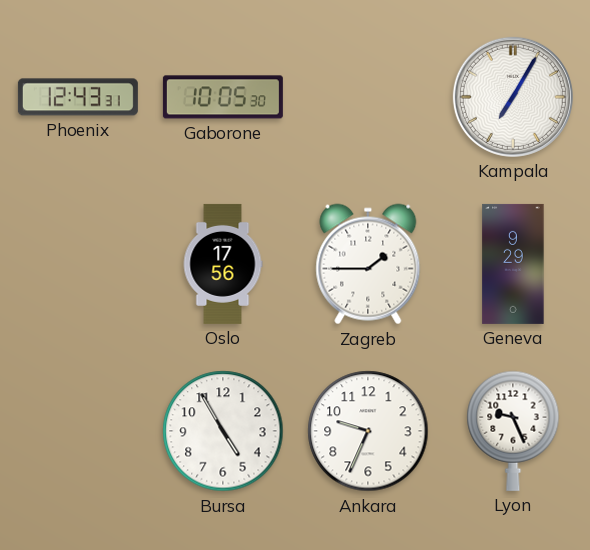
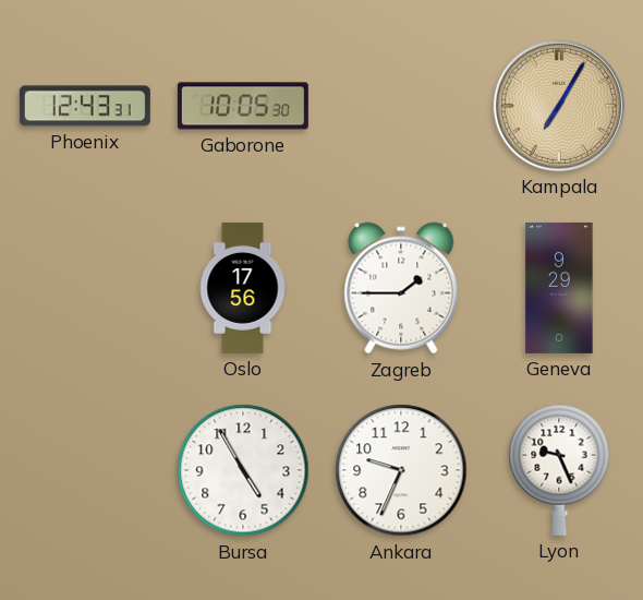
Kampala dial: white -> champagne (559, 106)
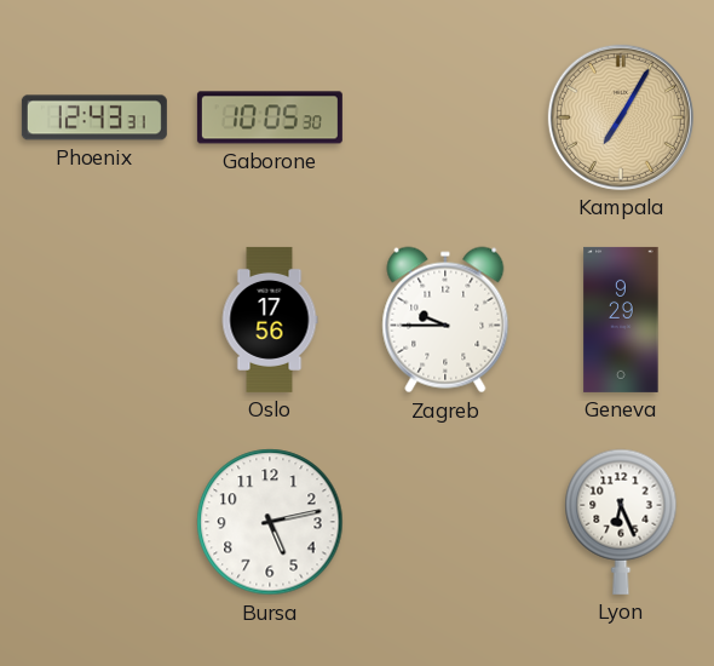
Zagreb: 1:45 -> 9:45 (445, 320)
Bursa: 4:55 -> 5:13 (270, 522)
Ankara: 9:34 -> none (401, 470)
Lyon: 9:26 -> 6:26 (621, 522)
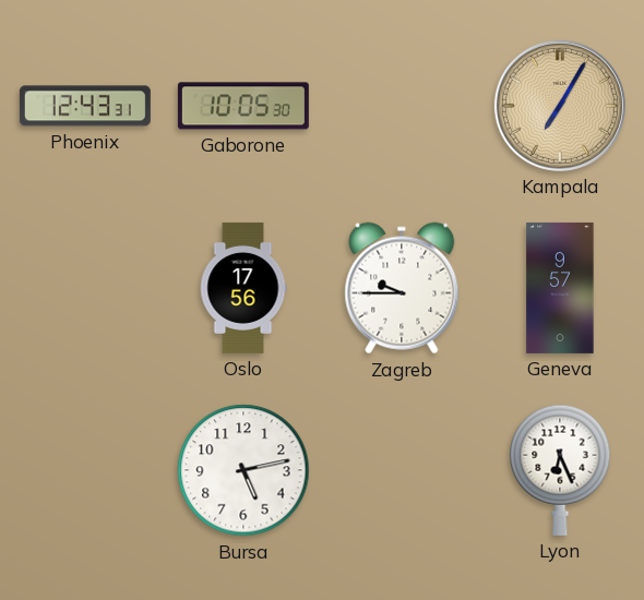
Geneva: 9:29 -> 9:57 (560, 288)
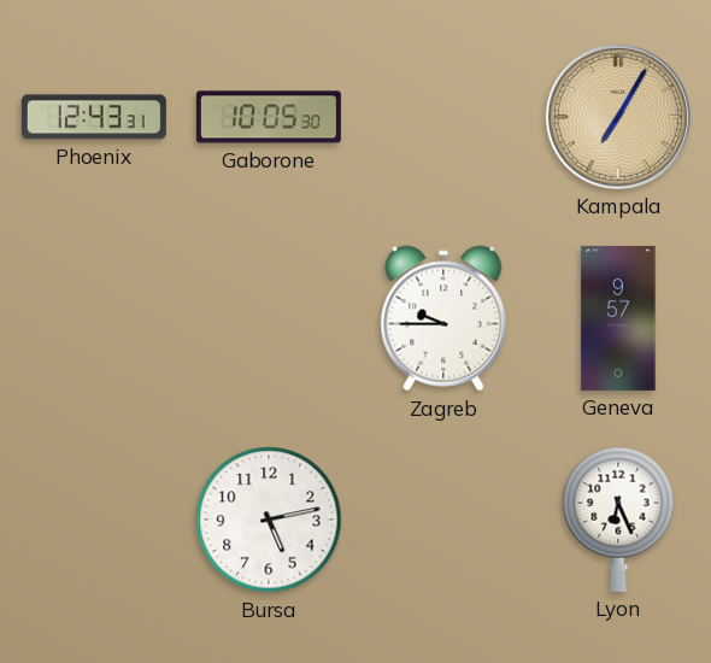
Oslo: 17:56 -> none (243, 288)
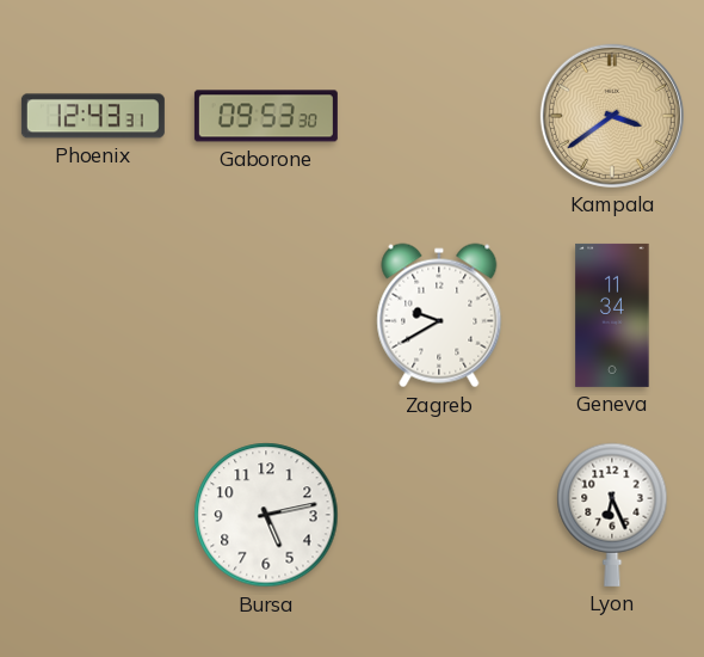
Gaborone: 10:05 -> 09:53 (266, 116)
Kampala: 7:05 -> 3:39 (612, 116)
Zagreb: 9:45 -> 9:40 (439, 315)
Geneva: 9:57 -> 11:34 (612, 315)
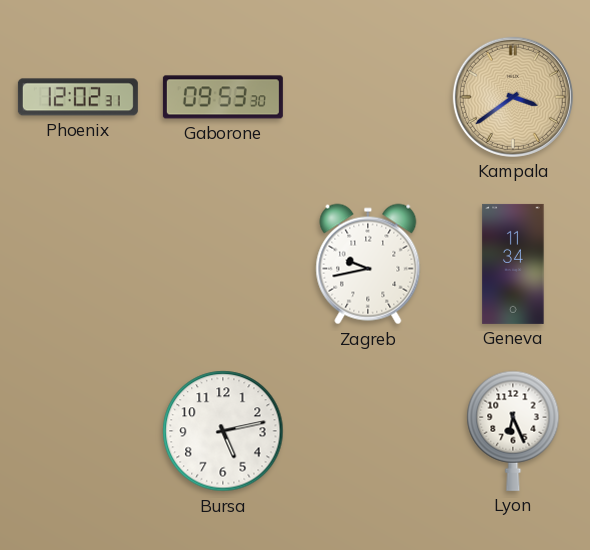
Phoenix: 12:43 -> 12:02 (78, 97)
Zagreb: 9:40 -> 9:43 (368, 264)
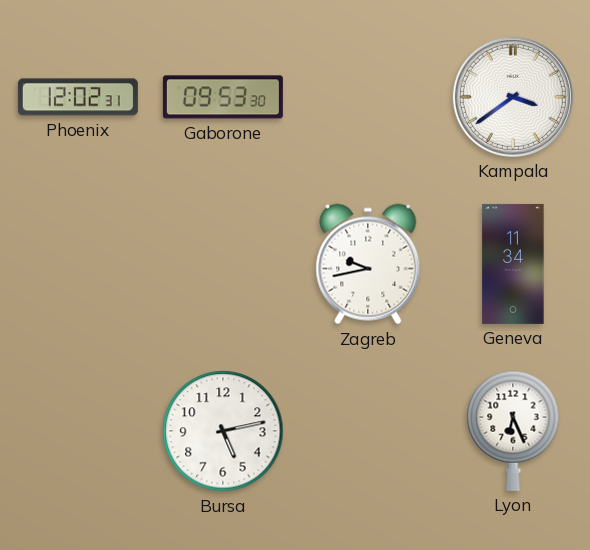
Kampala dial: champagne -> white (513, 97)
